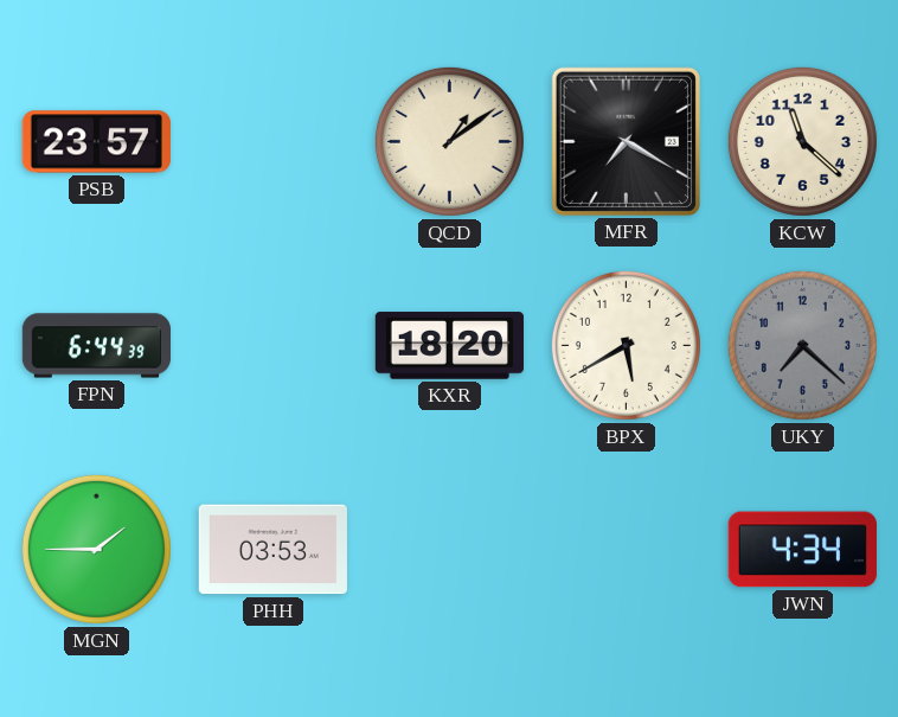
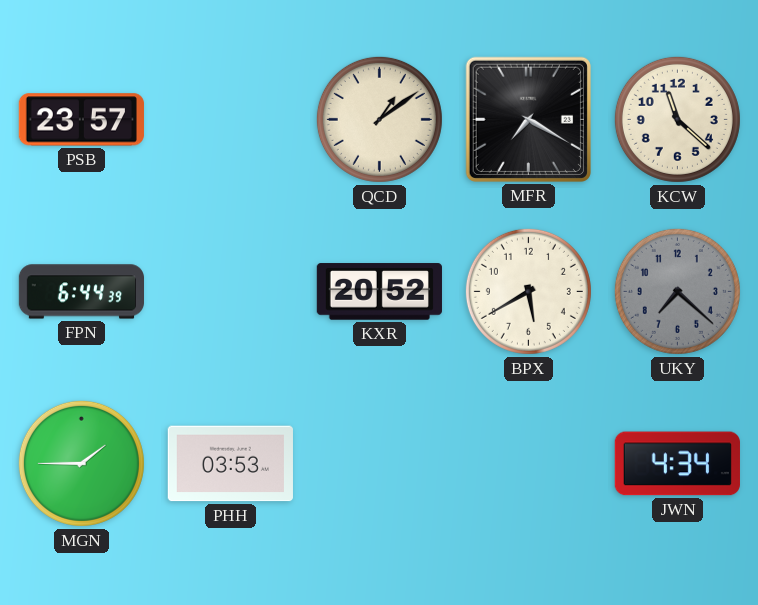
KXR: 18:20 -> 20:52 (379, 292)
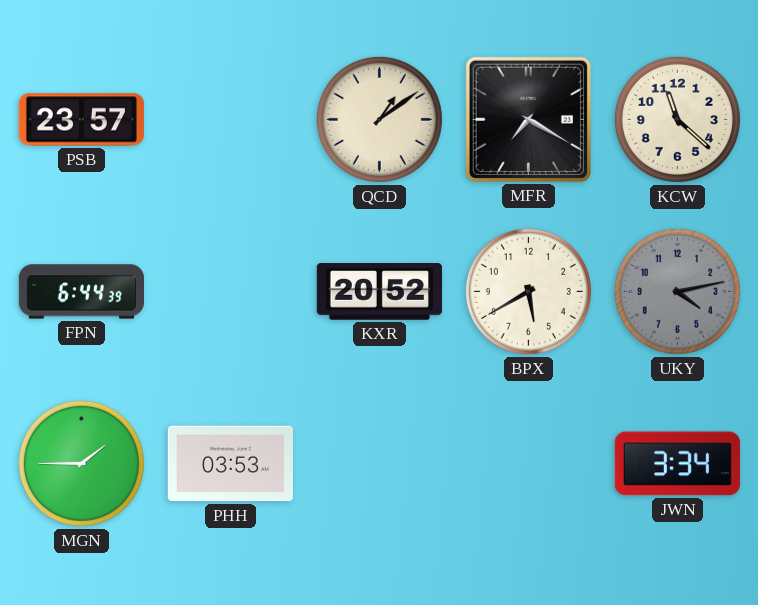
UKY: 7:22 -> 4:13 (677, 291)
JWN: 4:34 -> 3:34 (677, 464)
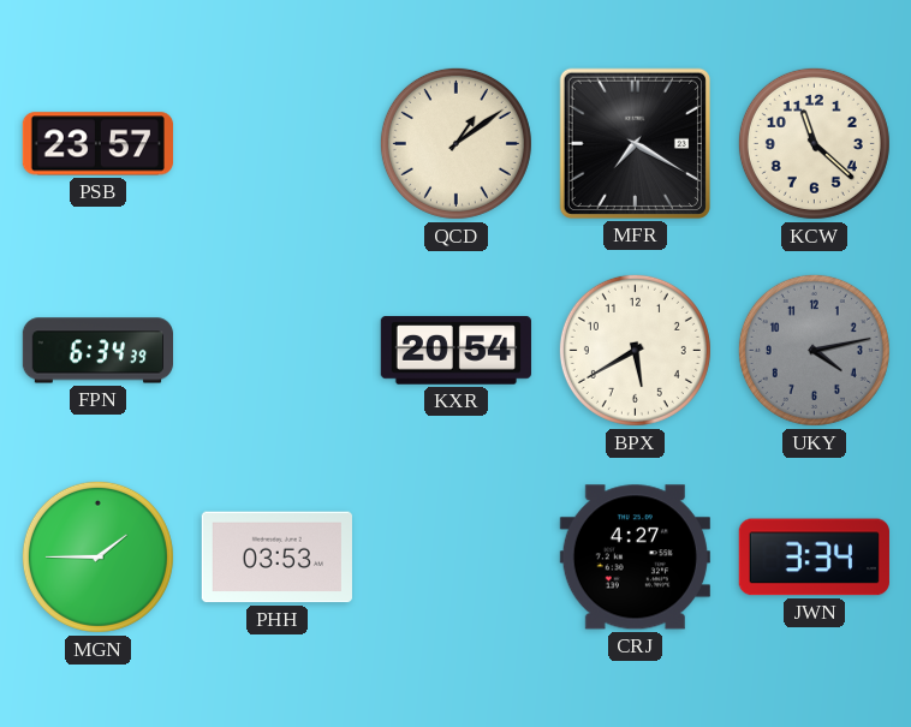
FPN: 6:44 -> 6:34 (97, 351)
KXR: 20:52 -> 20:54 (455, 351)
CRJ: none -> 4:27 (635, 558)
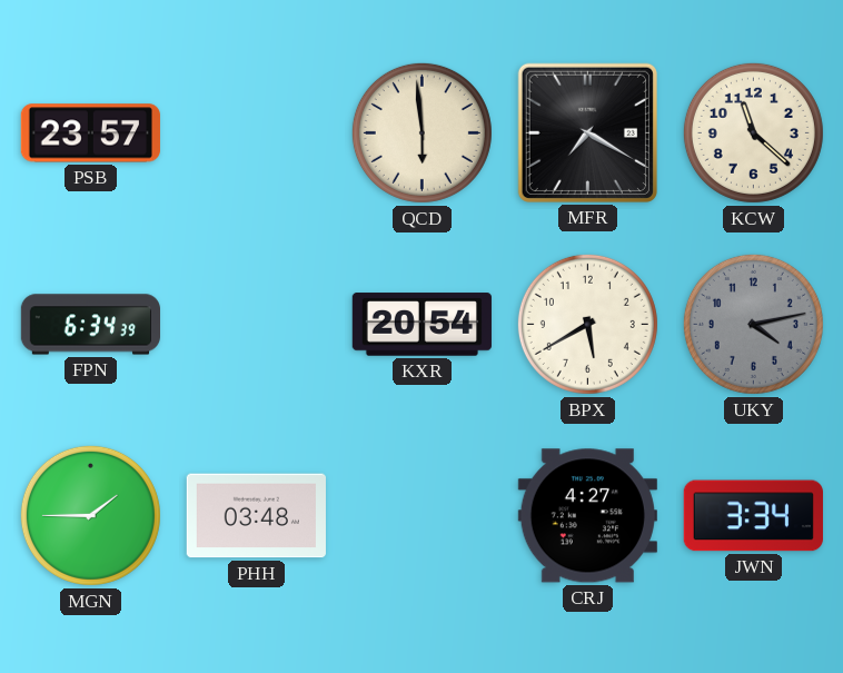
QCD: 1:09 -> 5:59 (421, 132)
PHH: 03:53 -> 03:48 (256, 516)
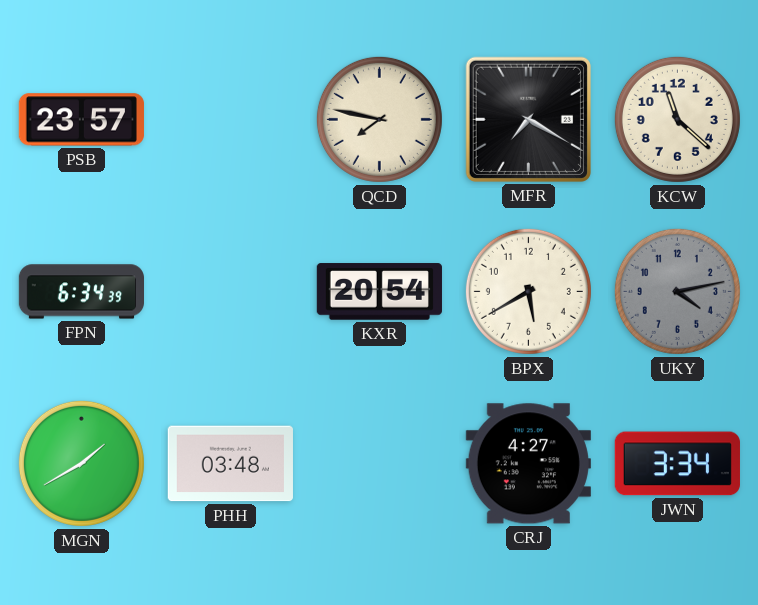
QCD: 5:59 -> 7:47 (379, 119)
MGN: 1:45 -> 1:40 (81, 463)
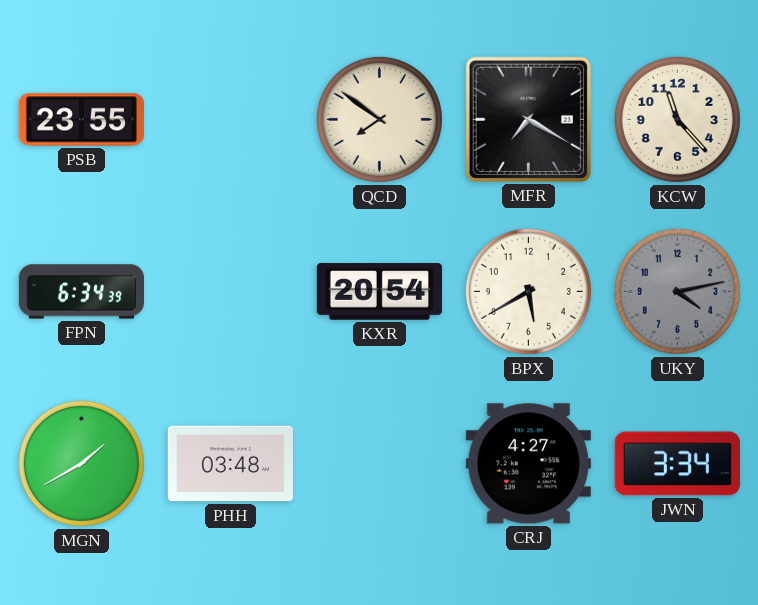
PSB: 23:57 -> 23:55 (81, 120)
QCD: 7:47 -> 7:51 (379, 119)
KCW: 11:22 -> 11:23 (677, 119)
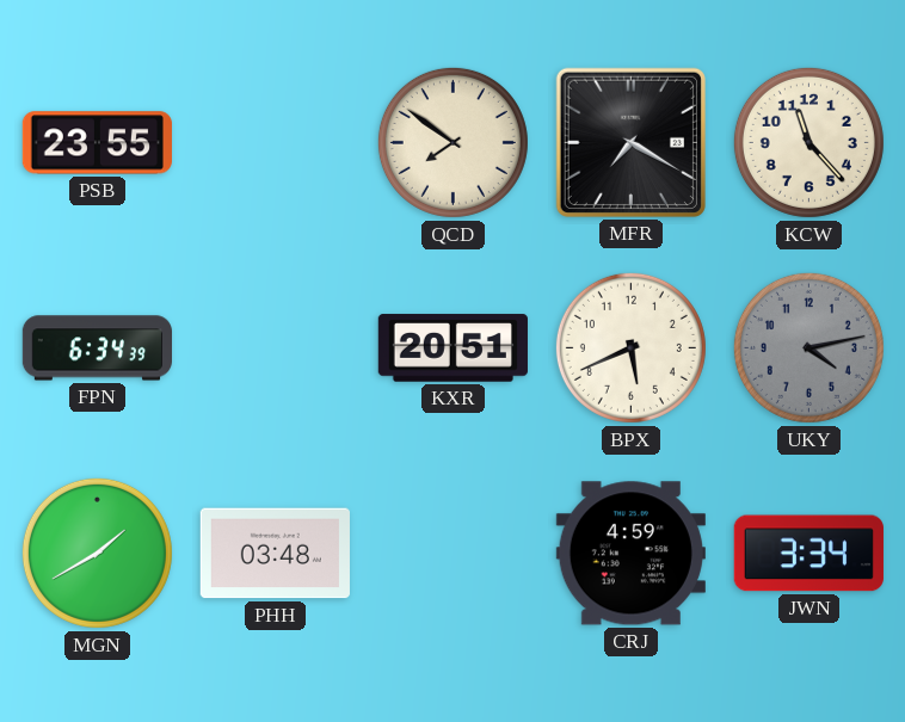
KXR: 20:54 -> 20:51 (452, 348)
BPX: 5:40 -> 5:41 (630, 347)
CRJ: 4:27 -> 4:59 (630, 554)
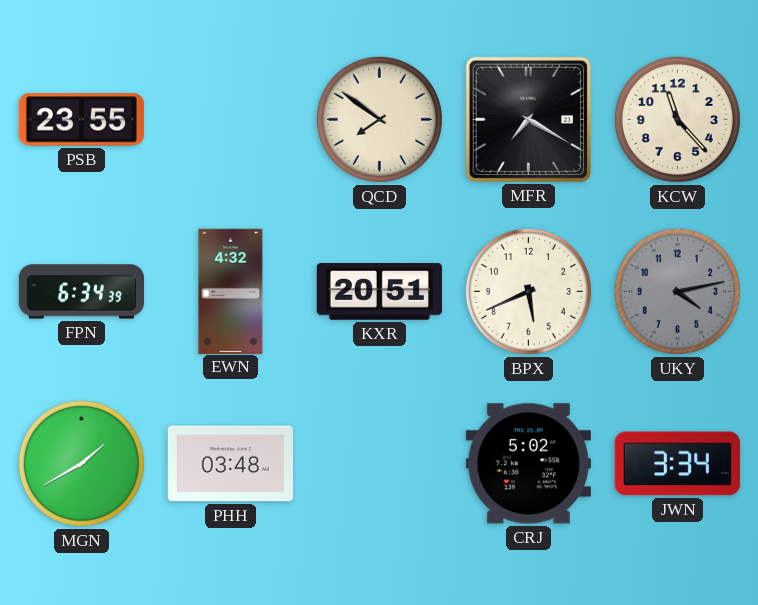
EWN: none -> 4:32 (231, 291)
CRJ: 4:59 -> 5:02 (528, 464)
